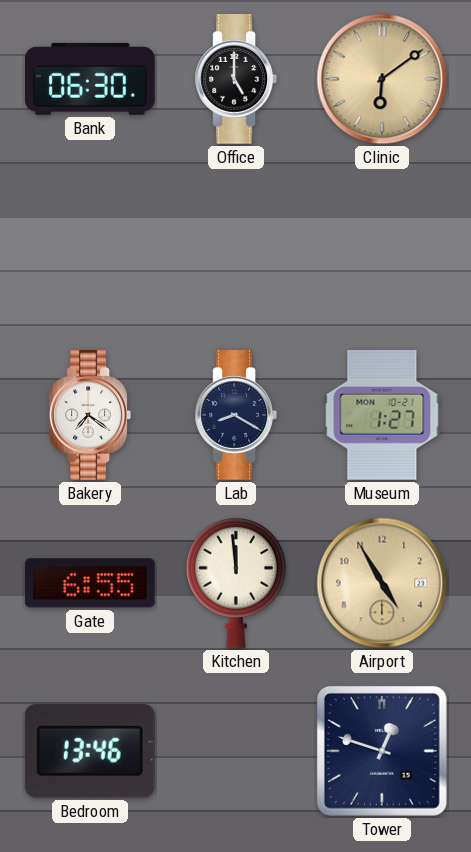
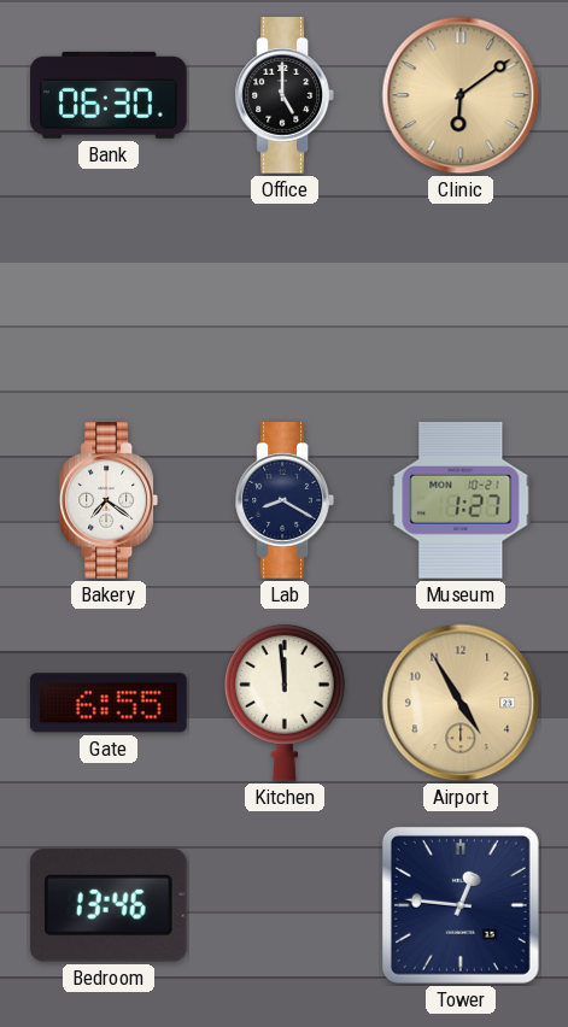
Tower: 12:48 -> 12:46 (461, 905)
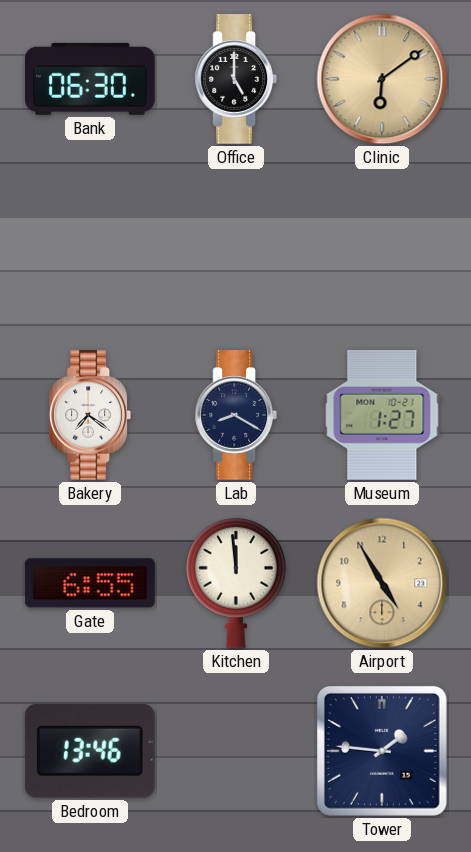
Tower: 12:46 -> 1:46 (382, 751)
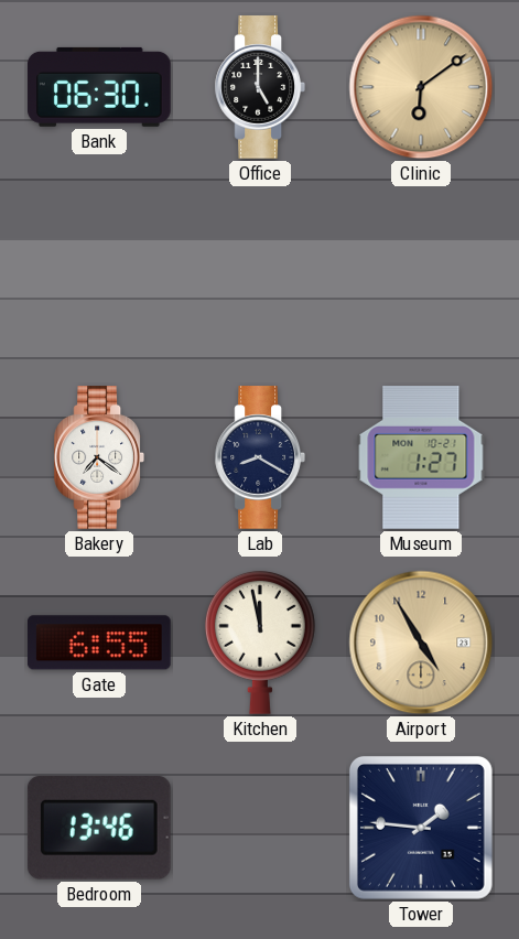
Kitchen: 11:59 -> 11:58 (260, 643)
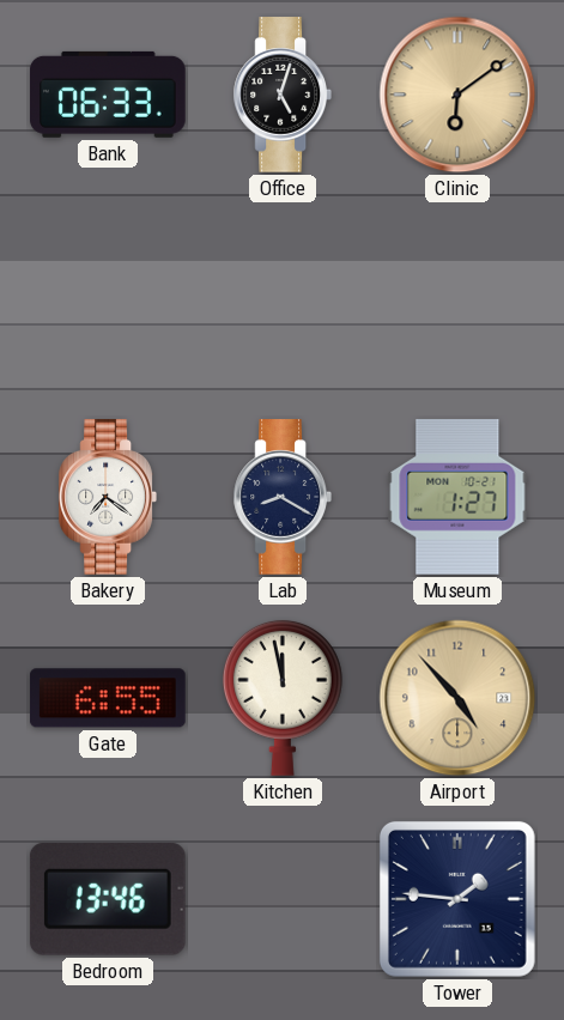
Bank: 06:30 -> 06:33 (108, 95)
Office: 5:00 -> 5:03 (281, 95)
Airport: 4:55 -> 4:53 (457, 698)
